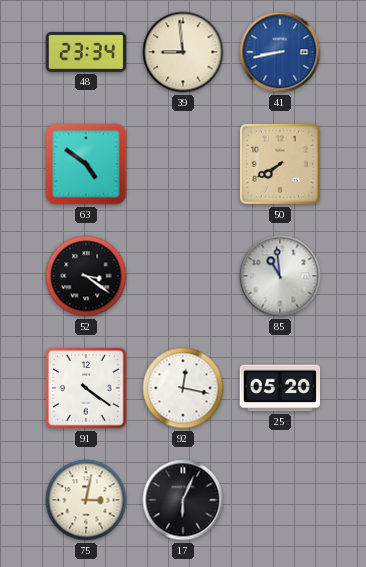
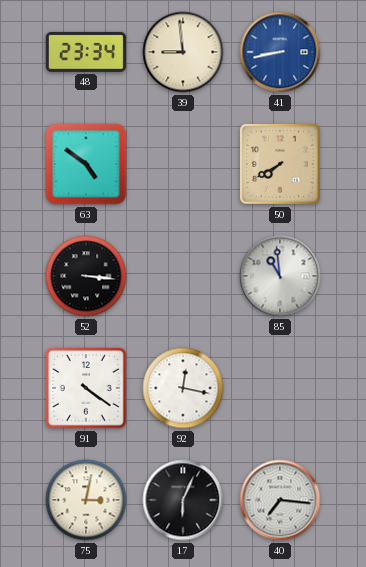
52: 3:21 -> 3:16 (86, 276)
25: 05:20 -> none (280, 388)
40: none -> 7:16 (280, 500)
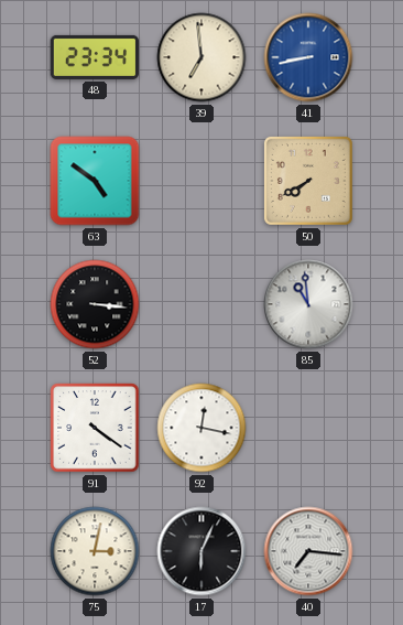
39: 8:59 -> 6:59 (201, 57)
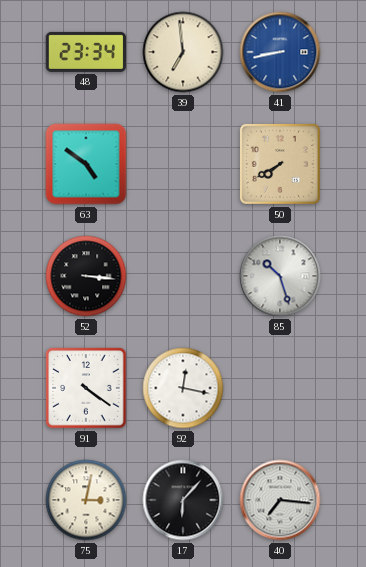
85: 10:59 -> 10:27 (280, 276)
17: 6:04 -> 6:07 (183, 500)
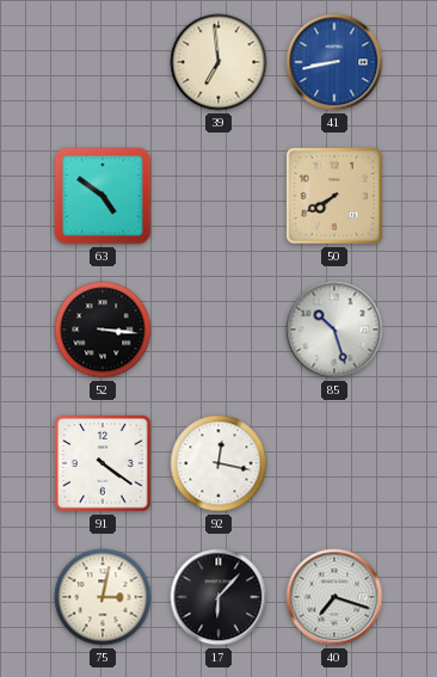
48: 23:34 -> none (86, 52)
40: 7:16 -> 7:18 (334, 597)
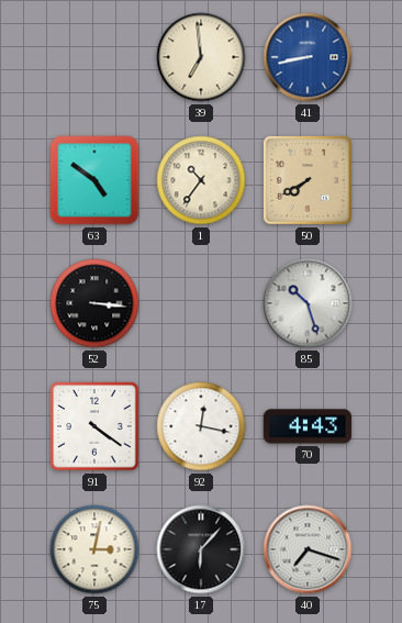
1: none -> 10:36 (201, 180)
70: none -> 4:43 (308, 426)
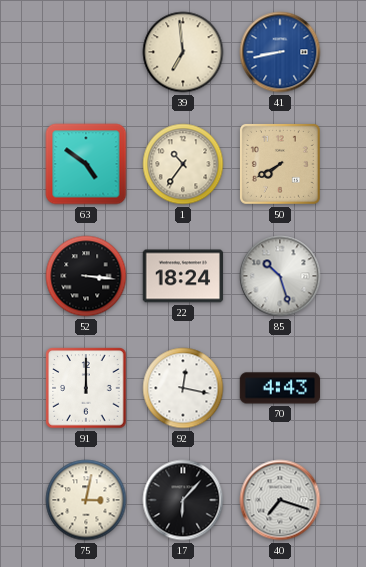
22: none -> 18:24 (183, 276)
91: 4:21 -> 12:00 (86, 388)
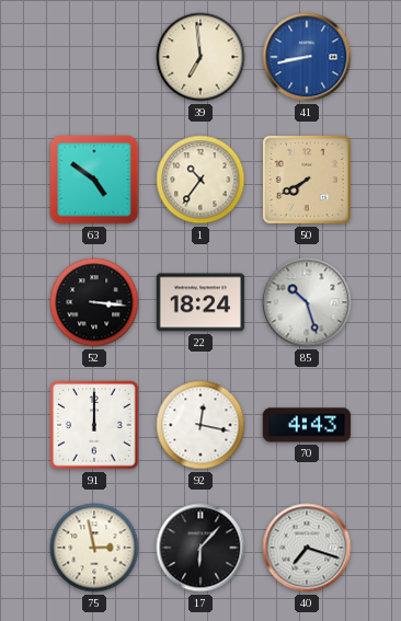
75: 3:02 -> 2:58 (94, 548)
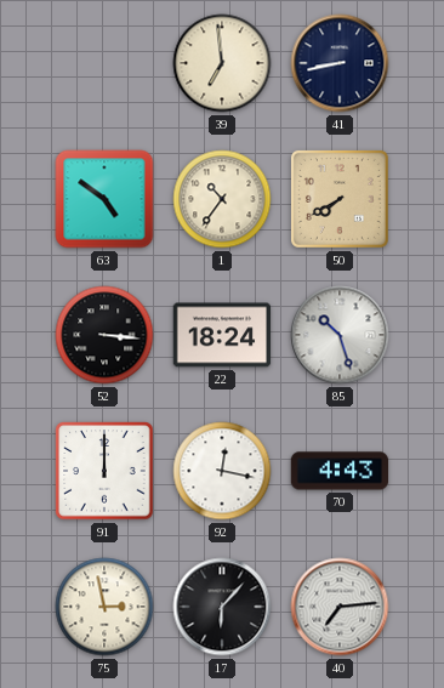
41 dial: blue -> navy (340, 63)
40: 7:18 -> 7:14 (340, 607)
